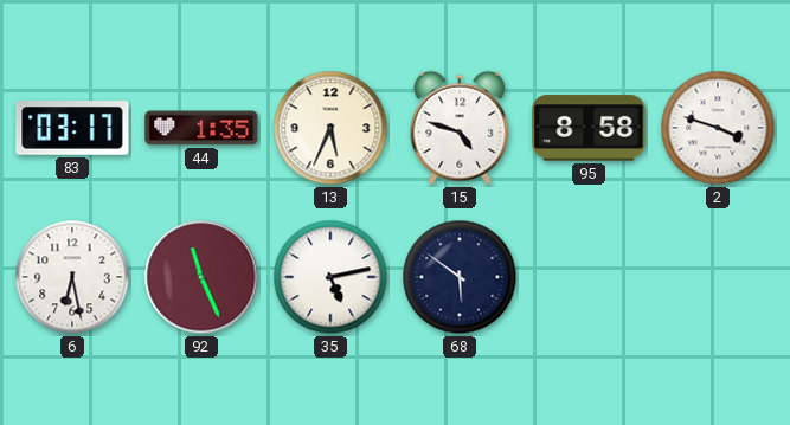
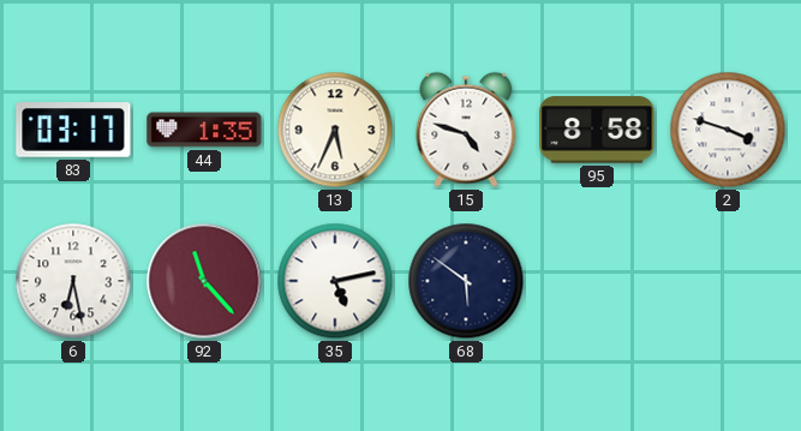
92: 11:26 -> 11:23 (204, 281)
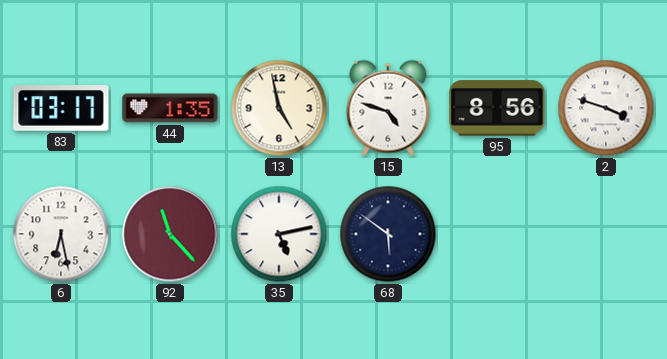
13: 5:34 -> 4:58 (279, 108)
95: 8:58 -> 8:56 (497, 108)
